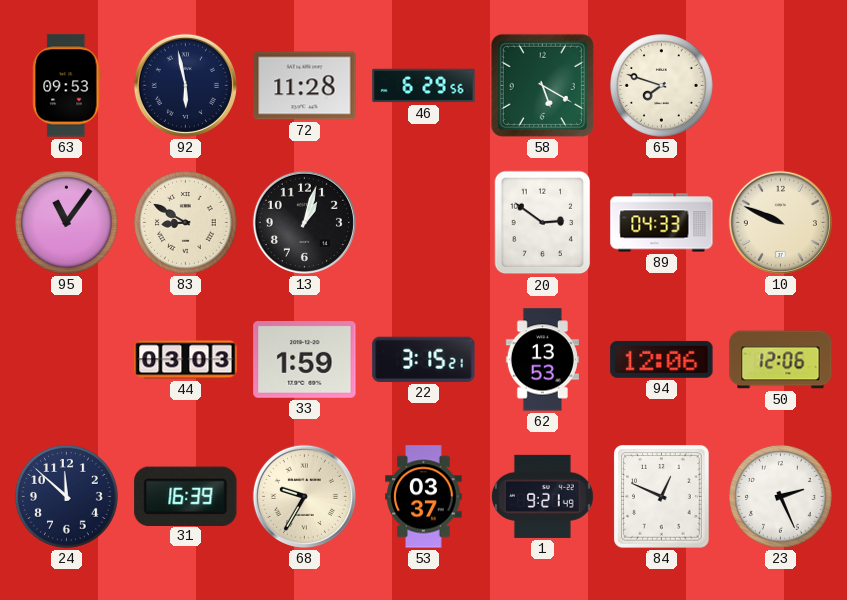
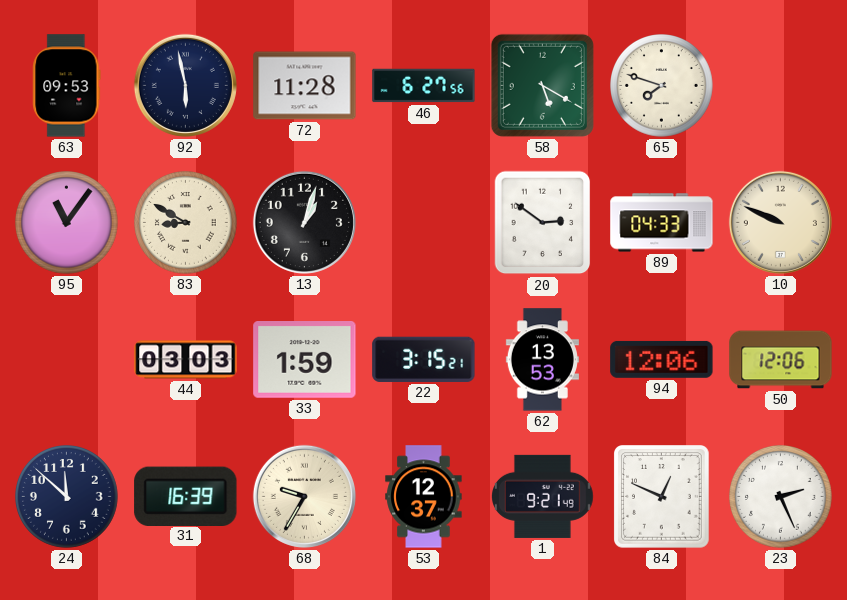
46: 6:29 -> 6:27 (424, 86)
53: 03:37 -> 12:37 (424, 497)
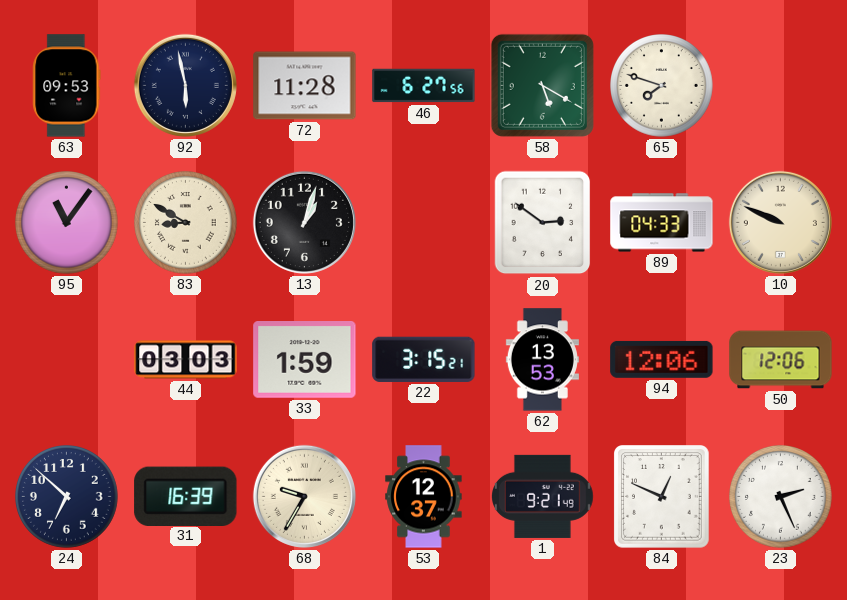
24: 11:52 -> 6:52 (67, 497)
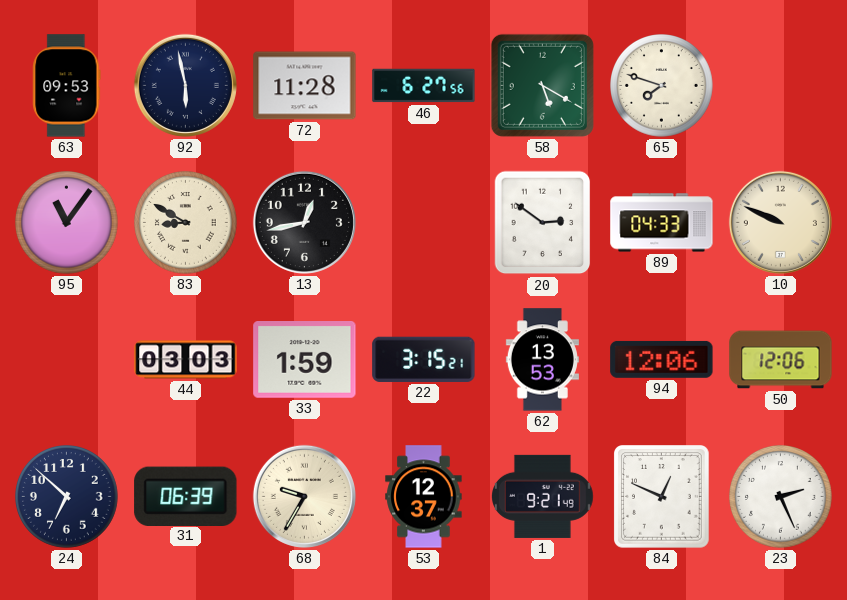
13: 1:03 -> 12:43 (304, 222)
31: 16:39 -> 06:39 (186, 496)
